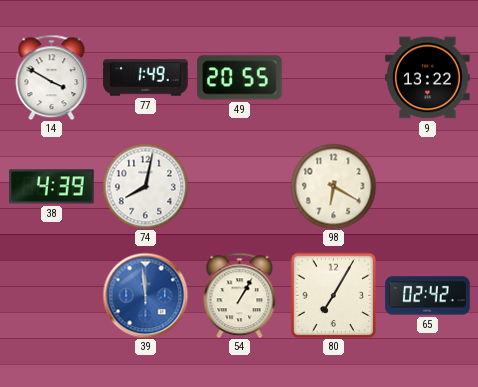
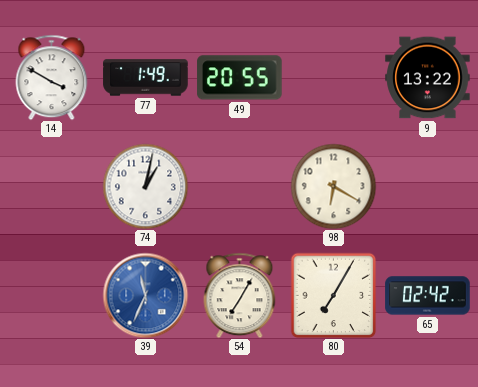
38: 4:39 -> none (52, 187)
74: 8:02 -> 1:02 (145, 186)
39: 11:59 -> 11:34 (145, 295)
54: 1:05 -> 7:05 (240, 295)
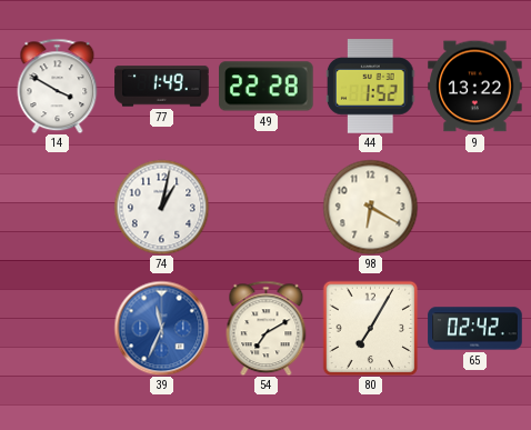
49: 20:55 -> 22:28 (267, 87)
44: none -> 1:52 (371, 87)
54: 7:05 -> 7:10 (267, 328)
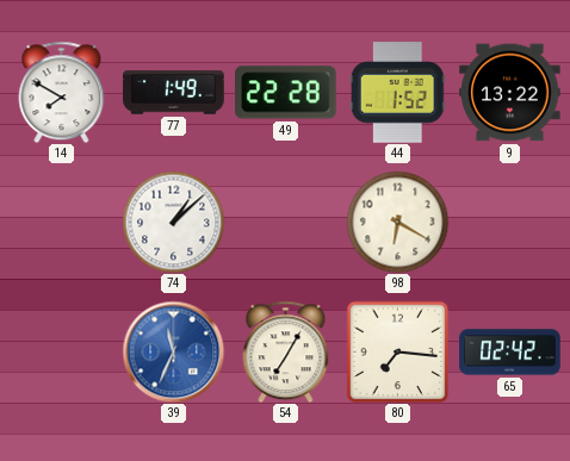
14: 3:50 -> 7:50 (62, 92)
74: 1:02 -> 1:08 (173, 222)
54: 7:10 -> 7:05 (286, 351)
80: 7:05 -> 7:16 (397, 351)
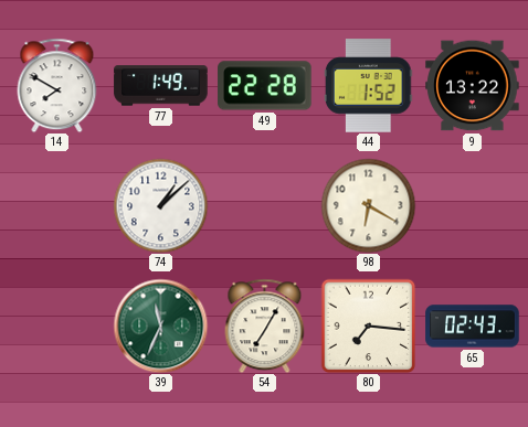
39 dial: blue -> green (160, 325)
65: 02:42 -> 02:43 (473, 327)
